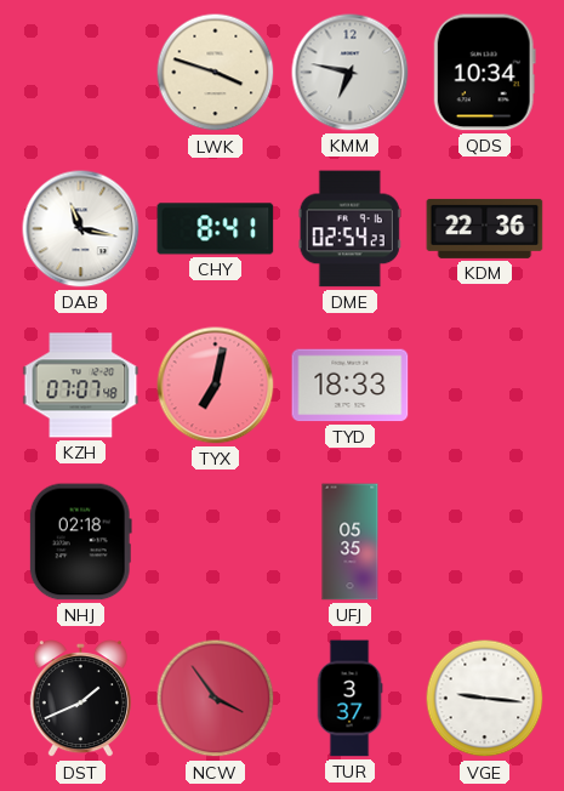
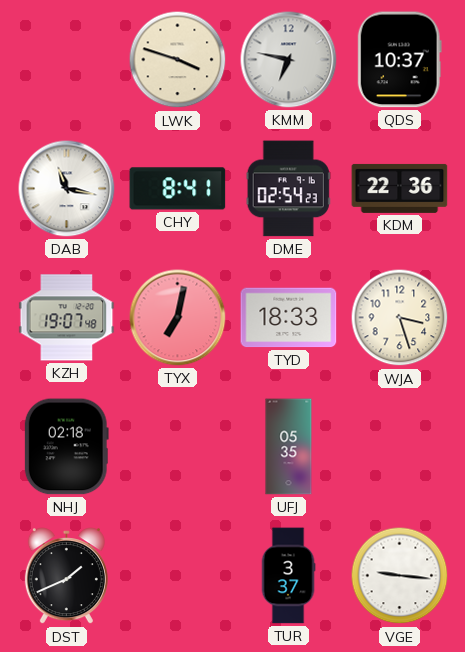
QDS: 10:34 -> 10:37 (399, 60)
KZH: 07:07 -> 19:07 (67, 318)
WJA: none -> 3:27 (400, 318)
NCW: 3:54 -> none (216, 699)
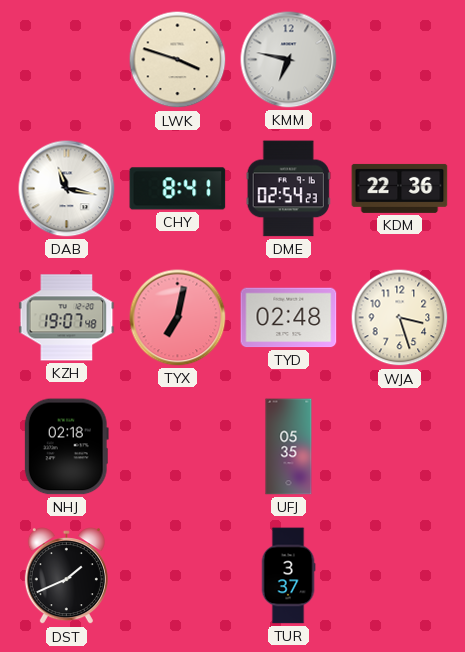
QDS: 10:37 -> none (399, 60)
TYD: 18:33 -> 02:48 (289, 318)
VGE: 9:16 -> none (400, 576)
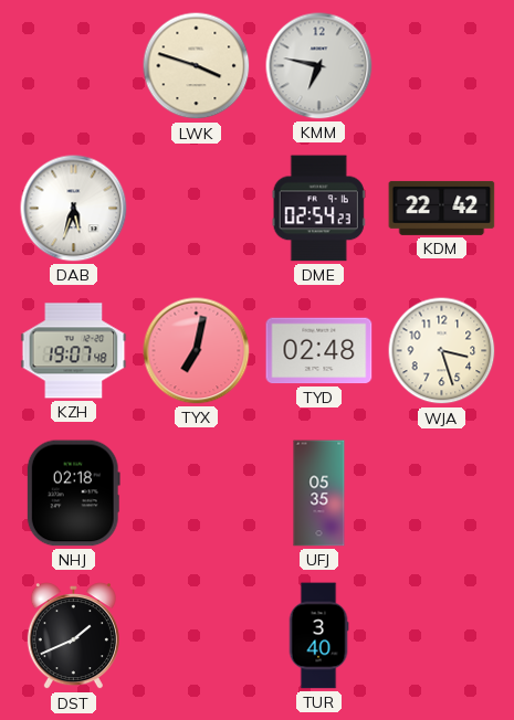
DAB: 11:17 -> 5:33 (74, 209)
CHY: 8:41 -> none (178, 189)
KDM: 22:36 -> 22:42 (442, 208)
TUR: 3:37 -> 3:40 (318, 636)
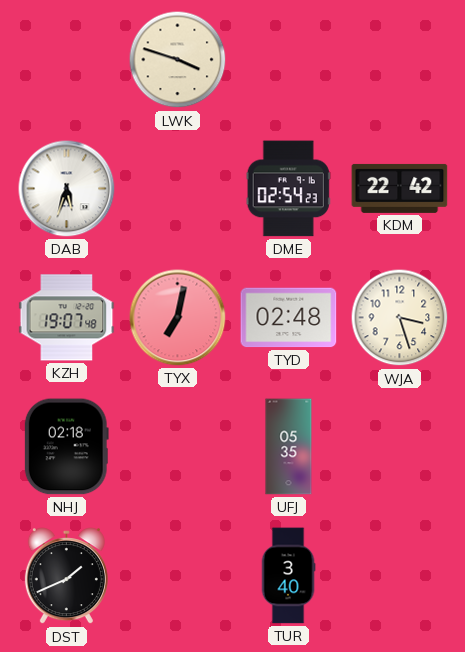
KMM: 6:47 -> none (319, 66)
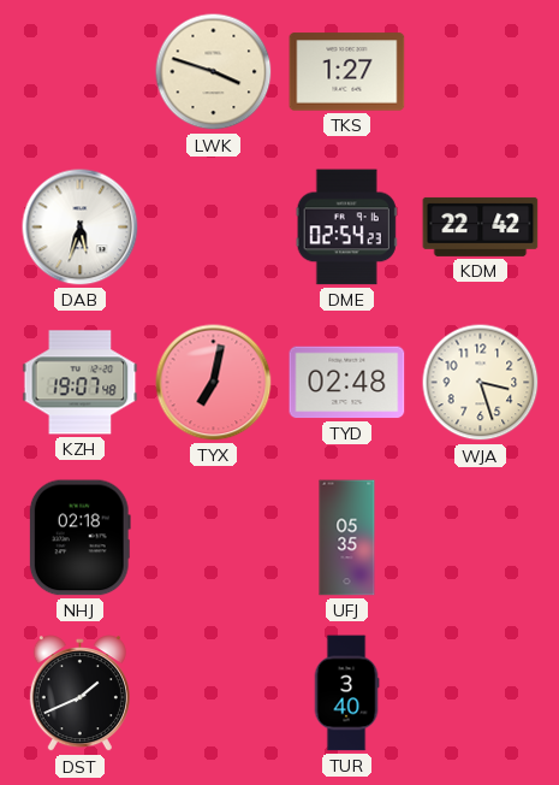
TKS: none -> 1:27 (347, 72)
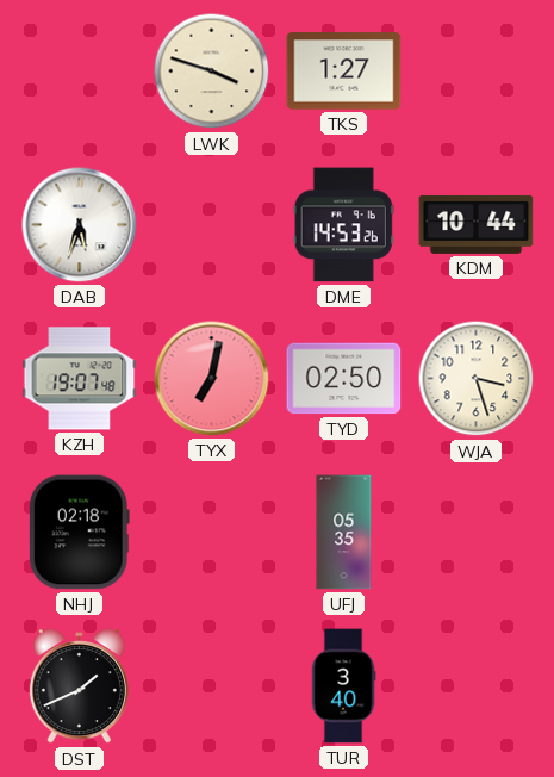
DME: 02:54 -> 14:53 (343, 225)
KDM: 22:42 -> 10:44 (477, 224)
TYD: 02:48 -> 02:50 (344, 379)
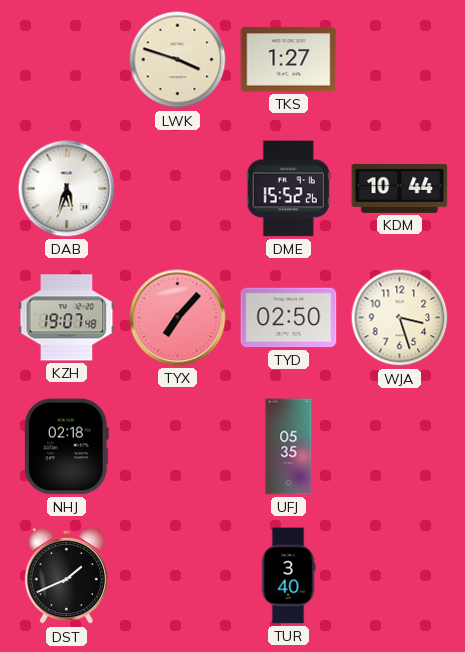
DME: 14:53 -> 15:52 (288, 189)
TYX: 7:02 -> 7:07 (178, 318)
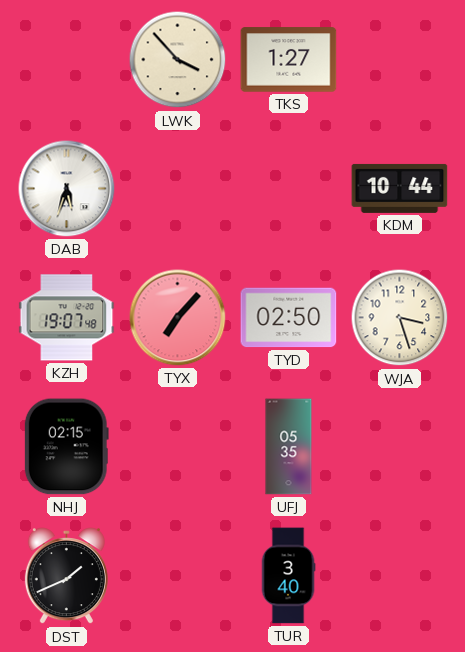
LWK: 3:48 -> 3:53 (178, 60)
DME: 15:52 -> none (288, 189)
NHJ: 02:18 -> 02:15 (66, 447)
